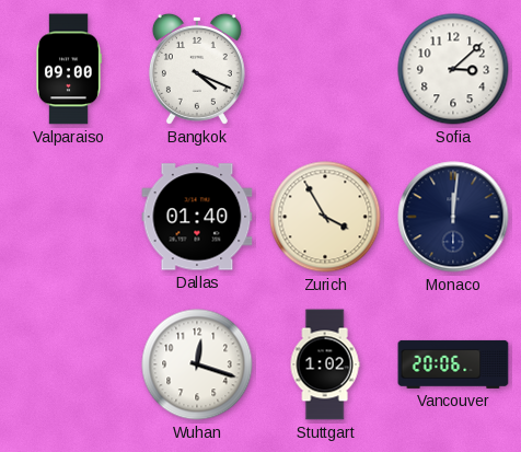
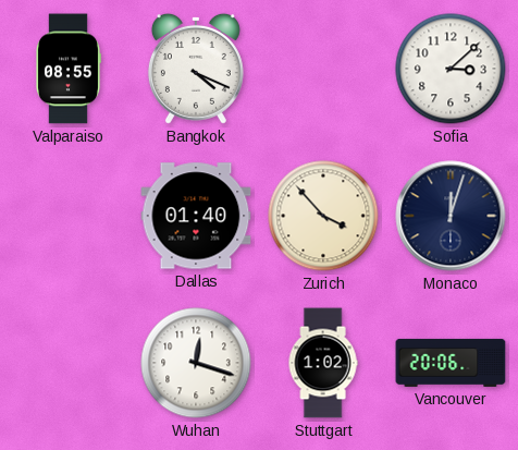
Valparaiso: 09:00 -> 08:55 (69, 69)
Zurich: 3:55 -> 3:53 (323, 216)
Monaco: 12:01 -> 12:03 (451, 216)
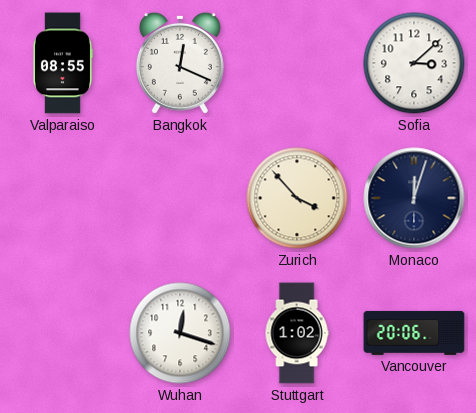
Bangkok: 4:19 -> 12:19 (180, 63)
Dallas: 01:40 -> none (196, 216)
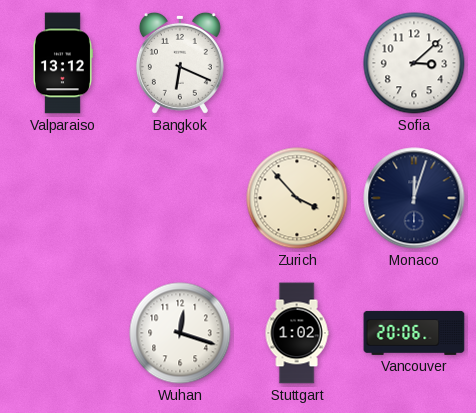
Valparaiso: 08:55 -> 13:12 (63, 63)
Bangkok: 12:19 -> 6:19 (180, 63)
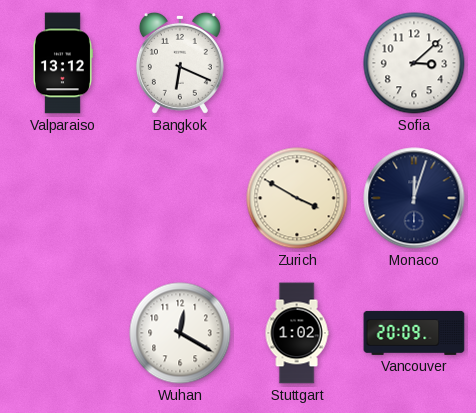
Zurich: 3:53 -> 3:50 (297, 198)
Wuhan: 12:18 -> 12:20 (180, 333)
Vancouver: 20:06 -> 20:09 (414, 333)
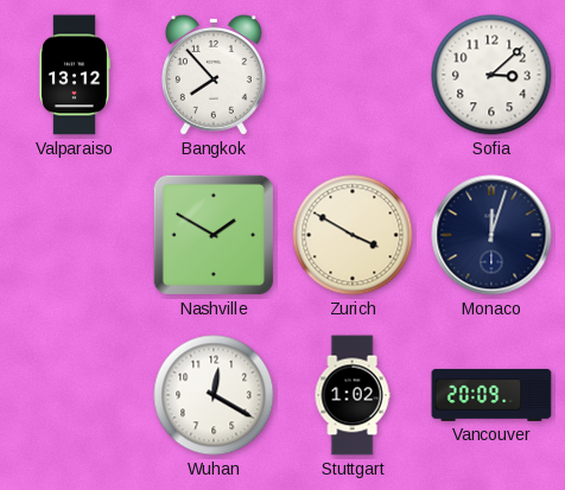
Bangkok: 6:19 -> 7:53 (214, 75)
Nashville: none -> 1:50 (214, 235)
